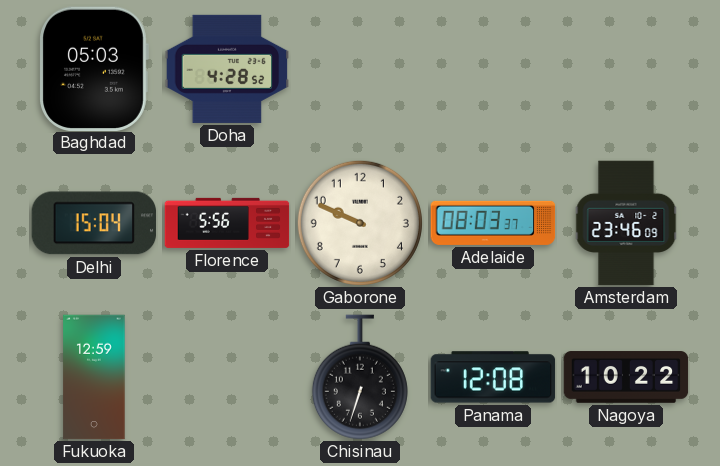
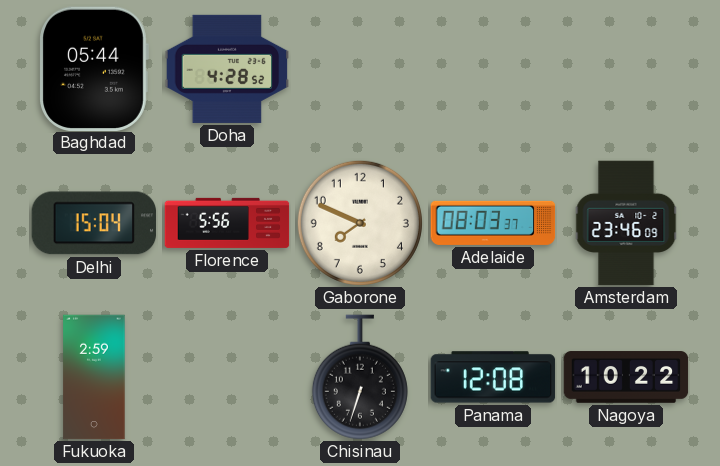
Baghdad: 05:03 -> 05:44 (94, 68)
Gaborone: 9:49 -> 7:49 (360, 223)
Fukuoka: 12:59 -> 2:59 (94, 377)
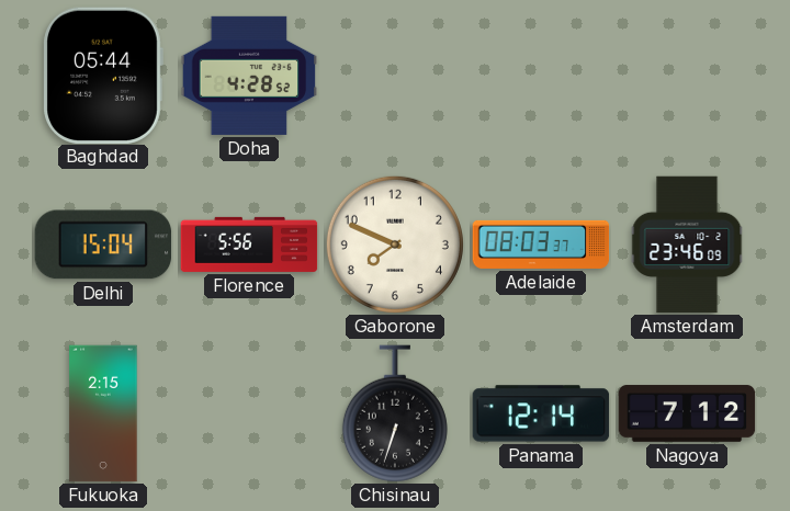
Fukuoka: 2:59 -> 2:15 (103, 413)
Panama: 12:08 -> 12:14 (541, 413)
Nagoya: 10:22 -> 7:12 (687, 413)
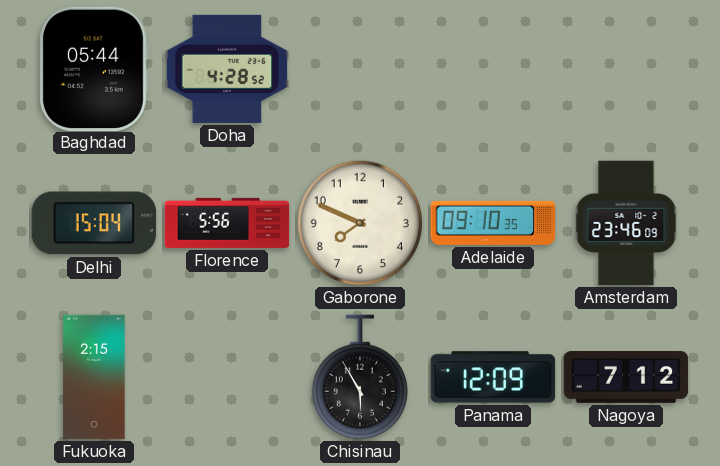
Adelaide: 08:03 -> 09:10 (493, 223)
Chisinau: 6:33 -> 5:55 (360, 377)
Panama: 12:14 -> 12:09 (493, 377)
